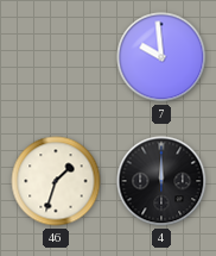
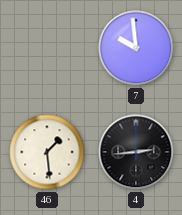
46: 1:33 -> 1:29 (47, 152)
4: 12:00 -> 2:44 (136, 152)
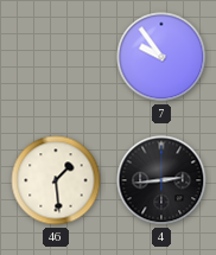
7: 9:59 -> 9:54 (161, 57)
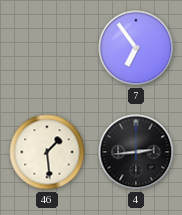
7: 9:54 -> 6:54 (136, 48)
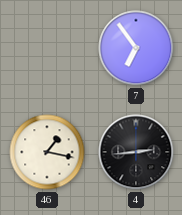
46: 1:29 -> 1:17 (47, 152)
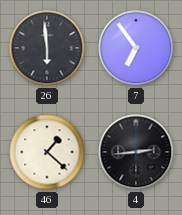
26: none -> 5:59 (47, 48)
46: 1:17 -> 1:22 (47, 152)
